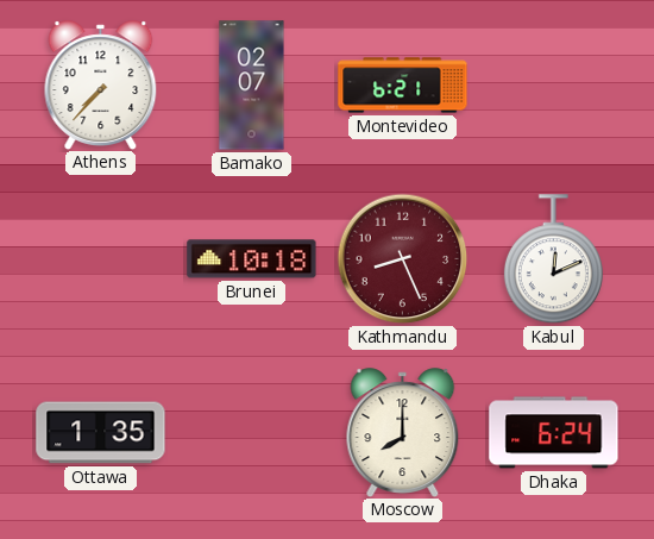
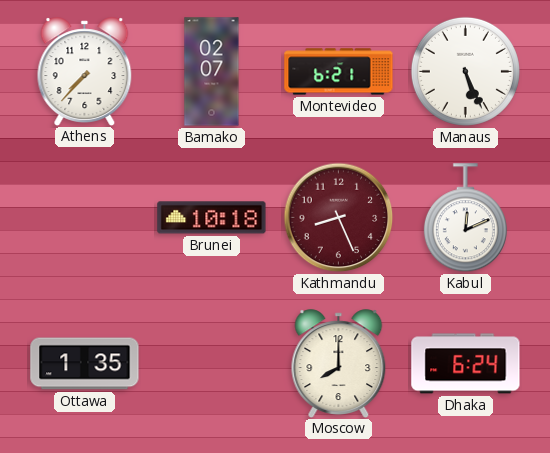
Manaus: none -> 5:26 (465, 71)
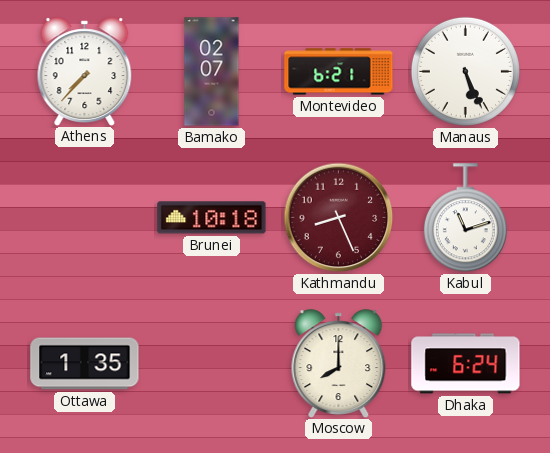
Kabul: 12:11 -> 11:12 (465, 218)
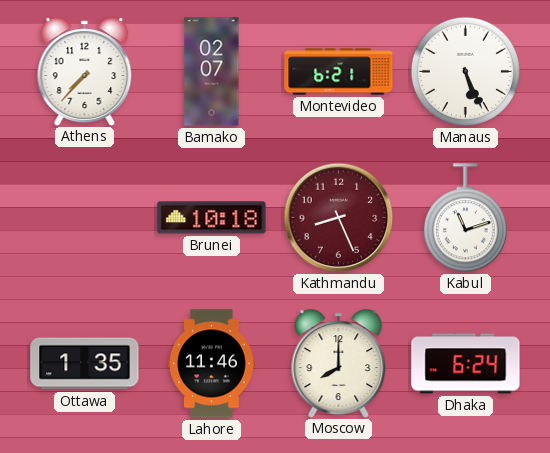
Lahore: none -> 11:46 (212, 364)
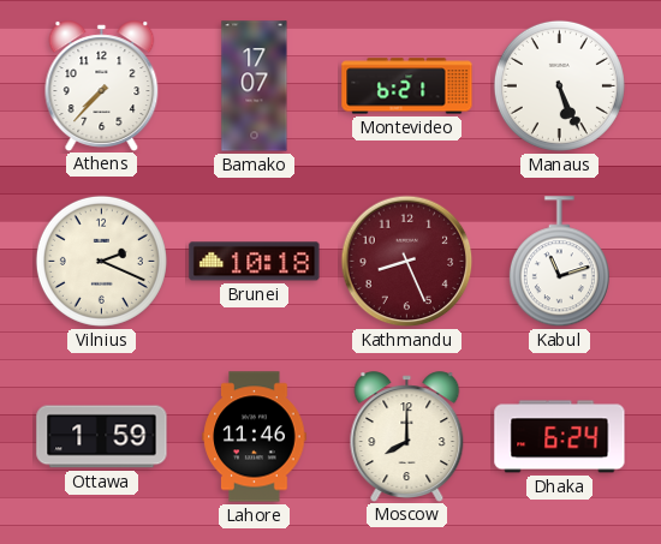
Bamako: 02:07 -> 17:07 (255, 86)
Vilnius: none -> 2:19 (101, 261)
Ottawa: 1:35 -> 1:59 (102, 437)
